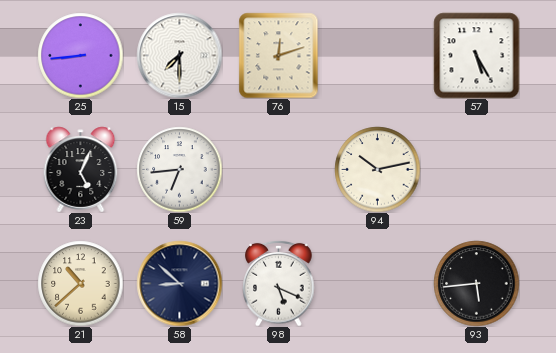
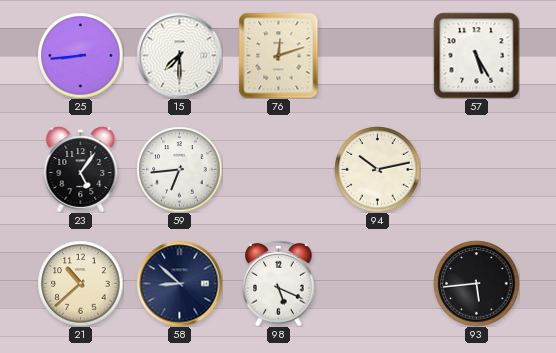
23: 5:04 -> 5:06 (81, 169)
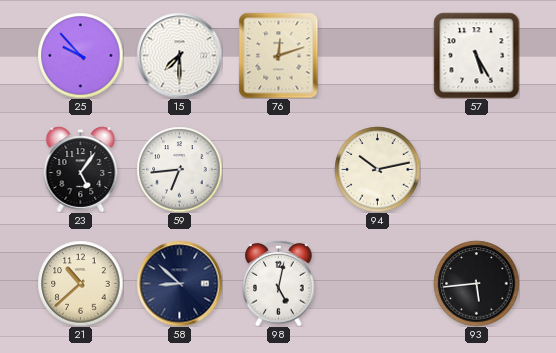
25: 8:44 -> 9:53 (80, 55)
98: 5:19 -> 5:02 (279, 283)
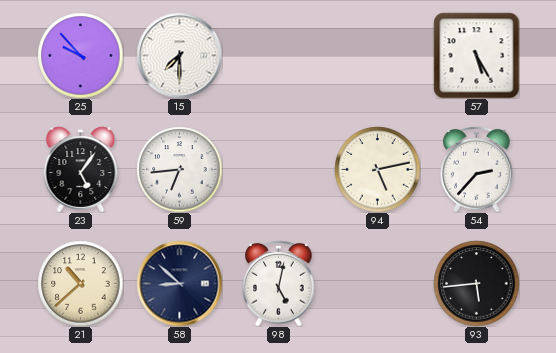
76: 12:12 -> none (279, 55)
94: 10:13 -> 5:13 (377, 169)
54: none -> 2:37 (477, 169)
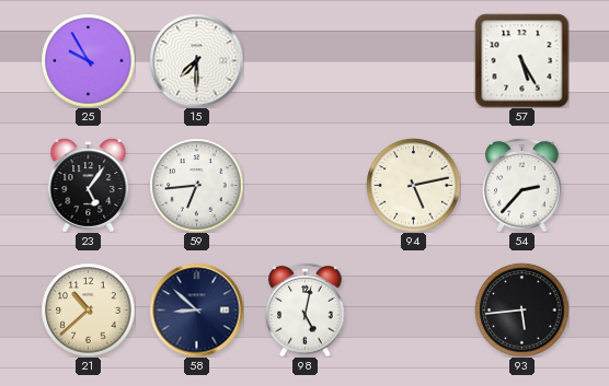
25: 9:53 -> 9:55 (88, 60)
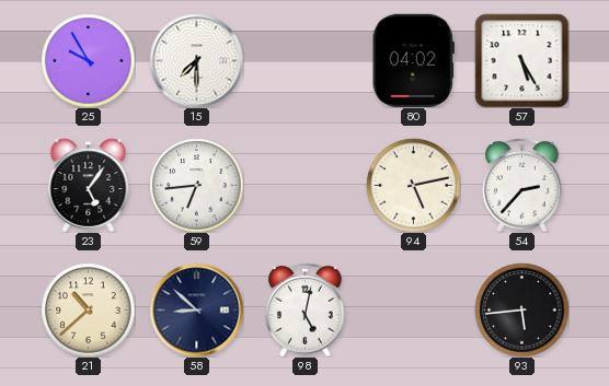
80: none -> 04:02 (413, 60)
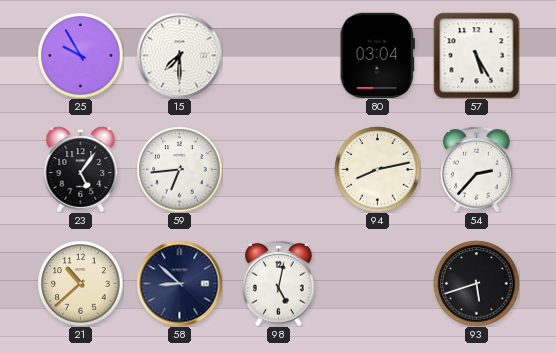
80: 04:02 -> 03:04 (377, 55)
94: 5:13 -> 8:13 (377, 169)
93: 5:44 -> 5:42 (476, 283)
